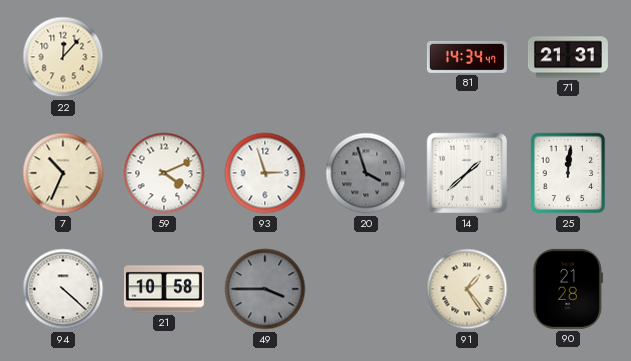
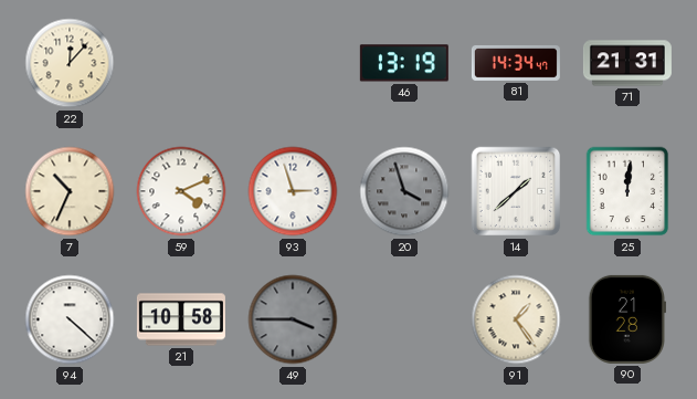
46: none -> 13:19 (404, 63)
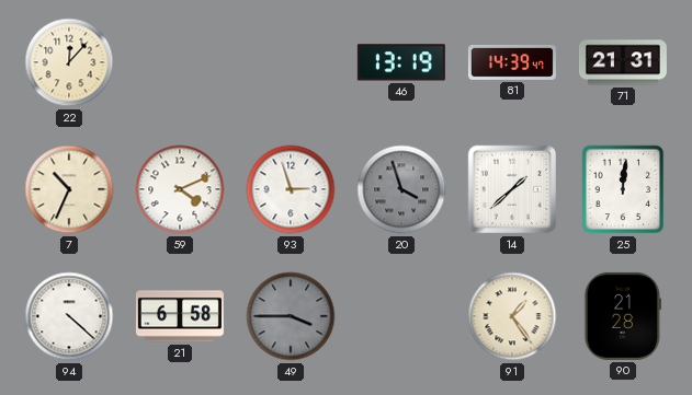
81: 14:34 -> 14:39 (512, 62)
21: 10:58 -> 6:58 (180, 316)
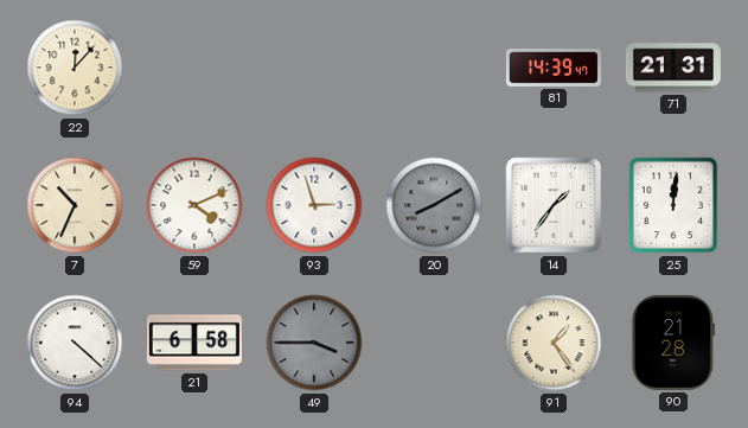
46: 13:19 -> none (401, 62)
20: 3:57 -> 8:10 (434, 205)
14: 1:38 -> 1:36 (554, 205)
